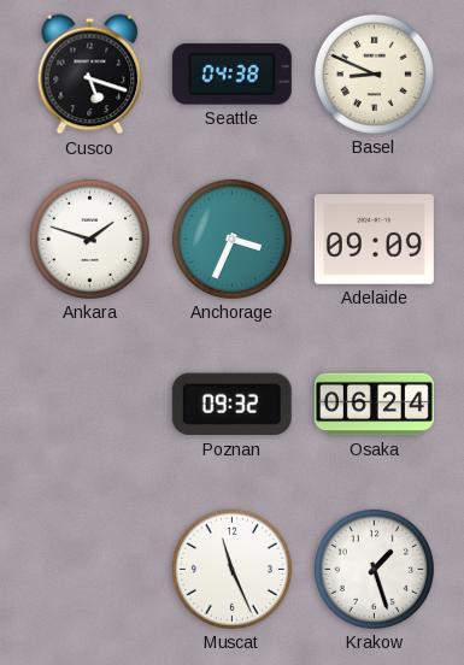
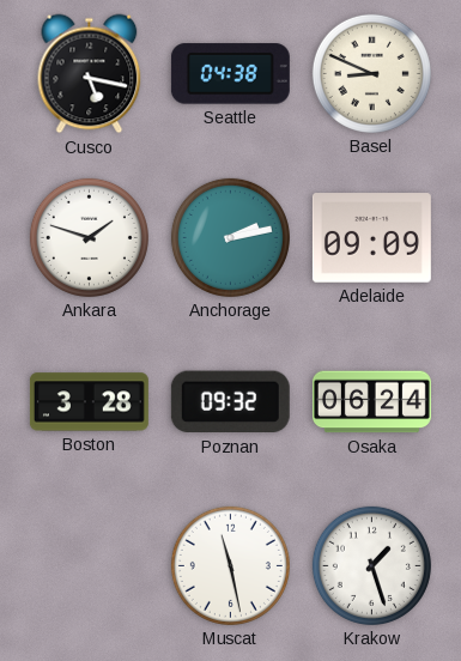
Cusco: 5:18 -> 5:17 (90, 74)
Anchorage: 3:34 -> 2:13 (230, 237)
Boston: none -> 3:28 (89, 402)
Muscat: 11:26 -> 11:28 (230, 565)
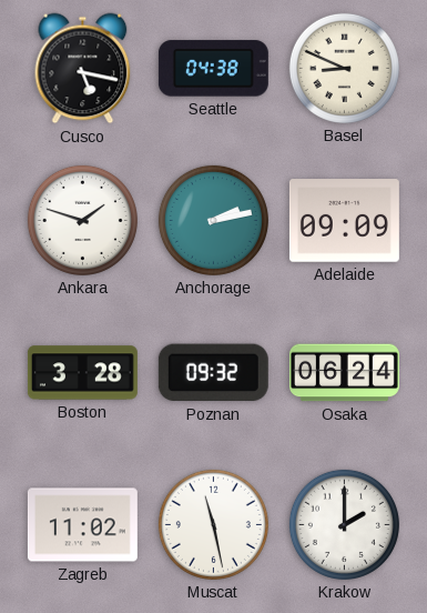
Zagreb: none -> 11:02 (82, 525)
Krakow: 1:27 -> 2:00 (344, 524)
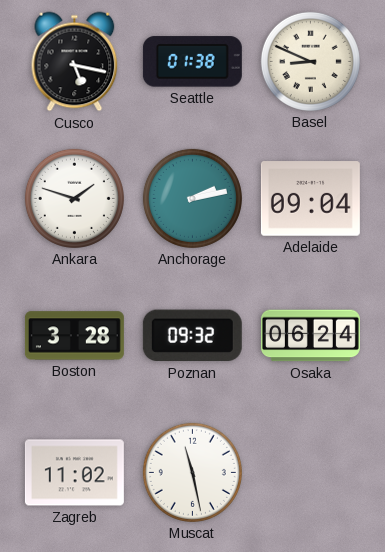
Seattle: 04:38 -> 01:38 (192, 62)
Adelaide: 09:09 -> 09:04 (310, 199)
Krakow: 2:00 -> none (344, 524)
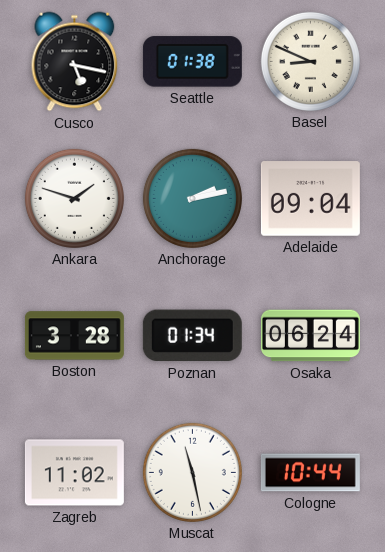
Poznan: 09:32 -> 01:34 (192, 336)
Cologne: none -> 10:44 (310, 473)
